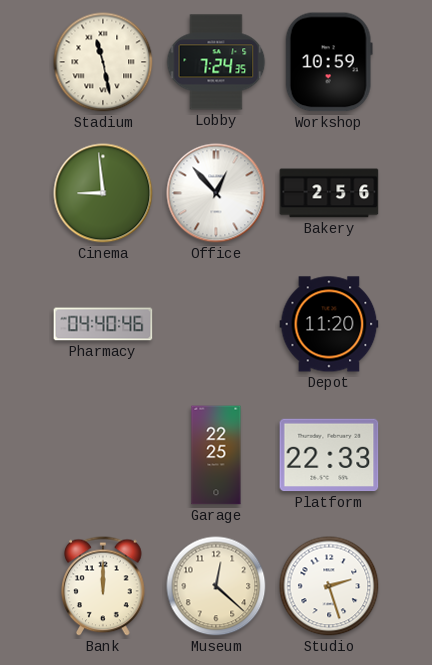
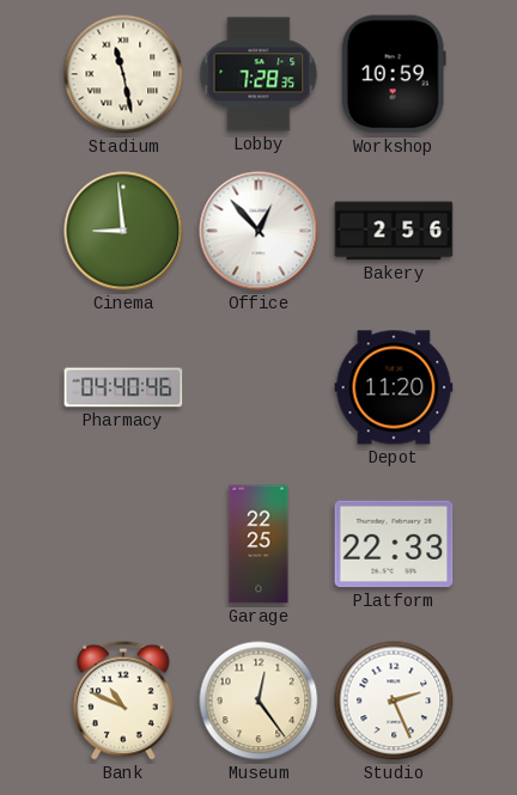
Lobby: 7:24 -> 7:28 (258, 74)
Bank: 12:00 -> 10:49 (123, 701)
Museum: 12:22 -> 12:24 (258, 701)
Studio: 2:27 -> 2:26 (394, 701)
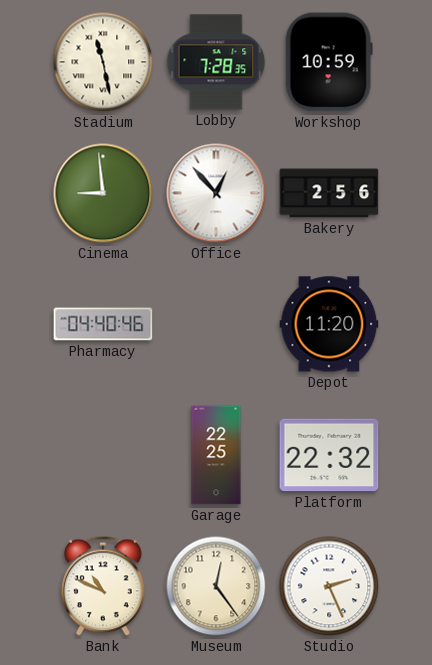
Platform: 22:33 -> 22:32 (329, 455)
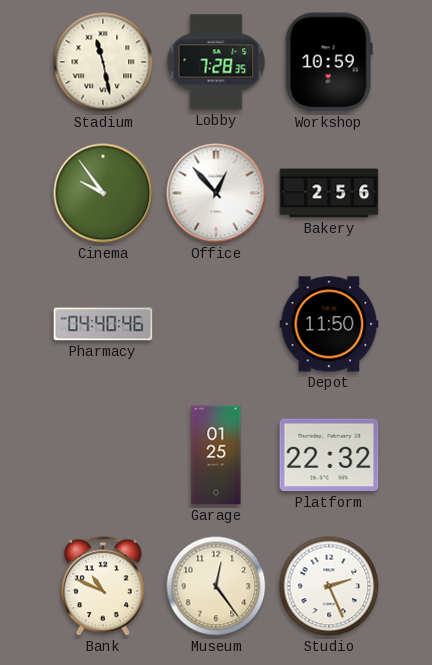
Cinema: 8:59 -> 9:54 (103, 193)
Depot: 11:20 -> 11:50 (329, 324)
Garage: 22:25 -> 01:25 (216, 455)
